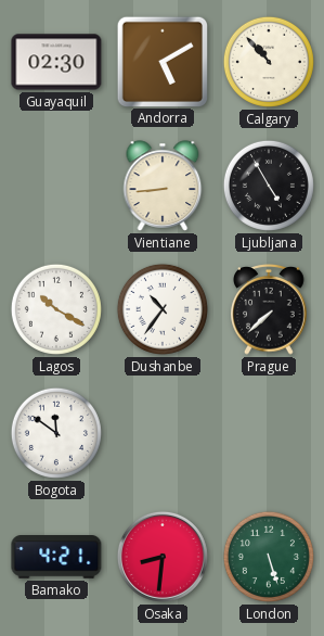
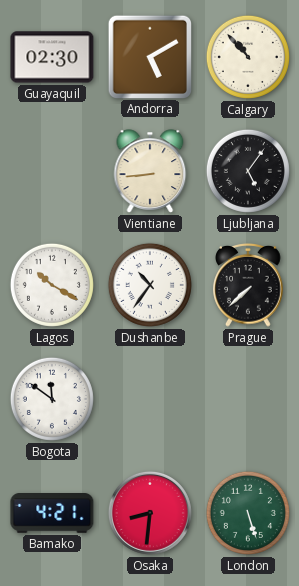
Ljubljana: 4:55 -> 5:06 (248, 171)
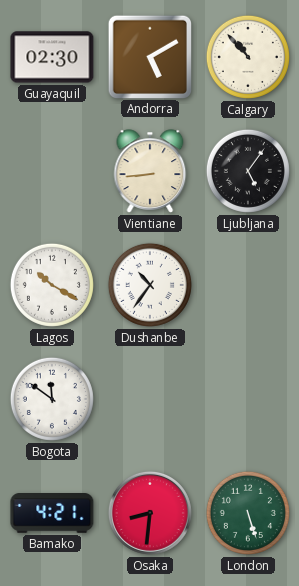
Prague: 7:38 -> none (248, 286)
